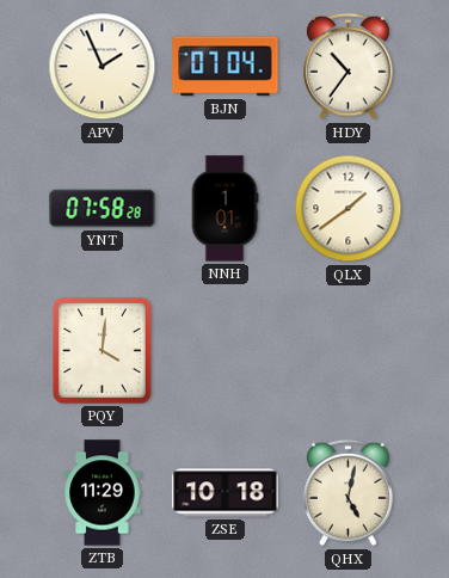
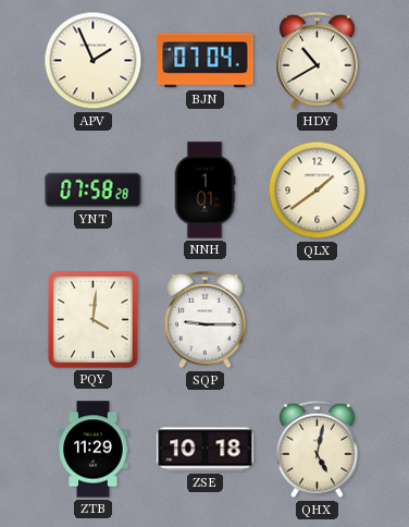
HDY: 10:36 -> 10:40 (318, 61)
SQP: none -> 9:15 (206, 320)
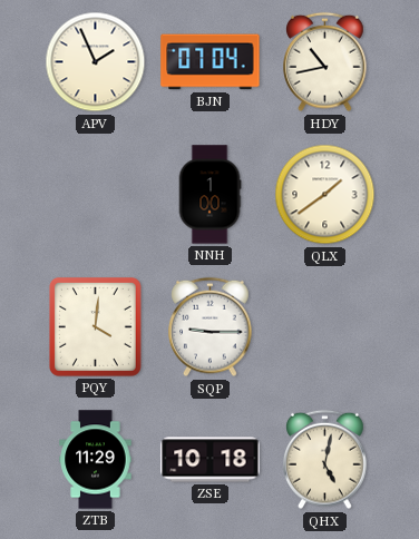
HDY: 10:40 -> 10:43 (325, 62)
YNT: 07:58 -> none (94, 191)
NNH: 1:01 -> 1:00 (209, 195)
